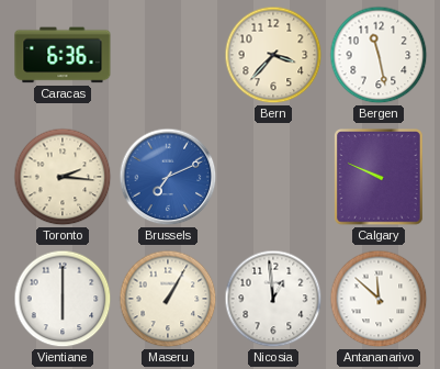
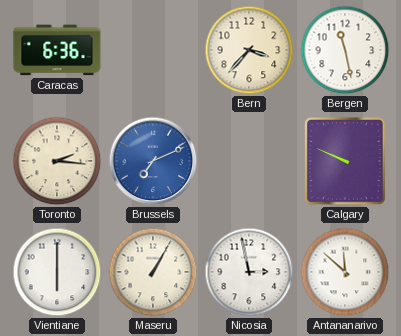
Nicosia: 12:59 -> 2:58 (249, 272)
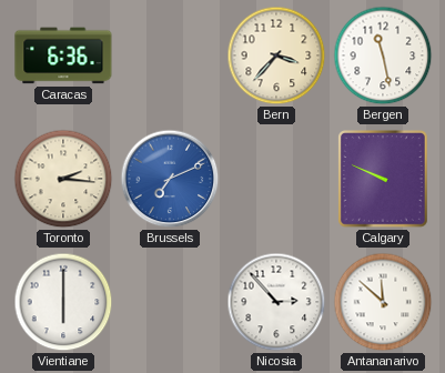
Maseru: 1:05 -> none (153, 272)
Nicosia: 2:58 -> 2:53 (276, 302)
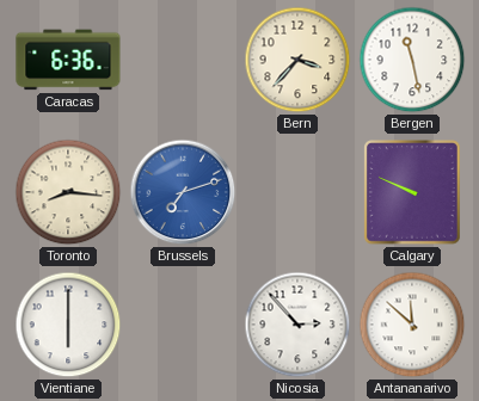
Toronto: 2:16 -> 8:16 (68, 192)
Brussels: 7:11 -> 7:12 (183, 192)
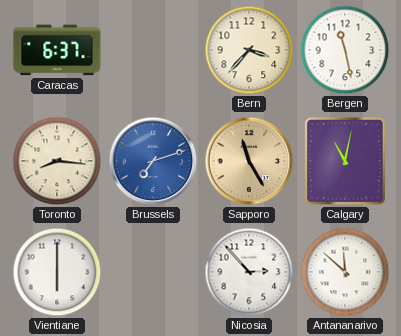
Caracas: 6:36 -> 6:37 (57, 50)
Sapporo: none -> 11:25 (249, 161)
Calgary: 9:49 -> 11:02 (346, 162)
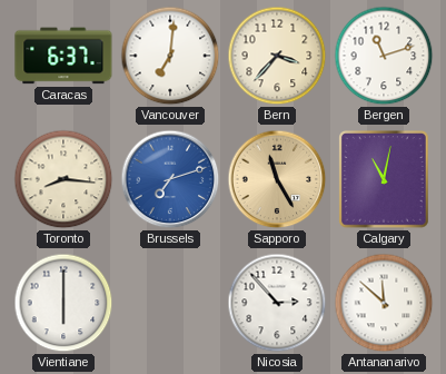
Vancouver: none -> 7:01 (170, 56)
Bergen: 11:28 -> 11:12 (384, 56)
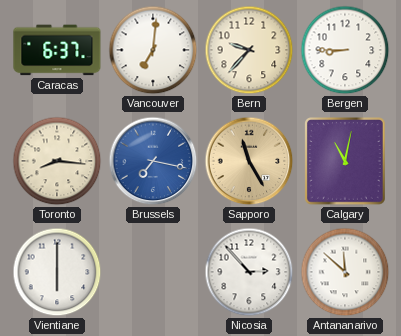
Bern: 3:37 -> 9:37 (249, 50)
Bergen: 11:12 -> 8:45 (345, 50)
Brussels: 7:12 -> 7:17 (153, 161)
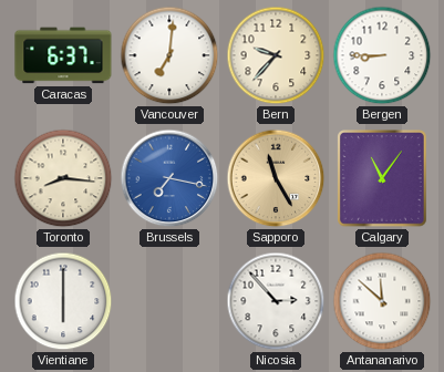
Calgary: 11:02 -> 11:06 (383, 179)
